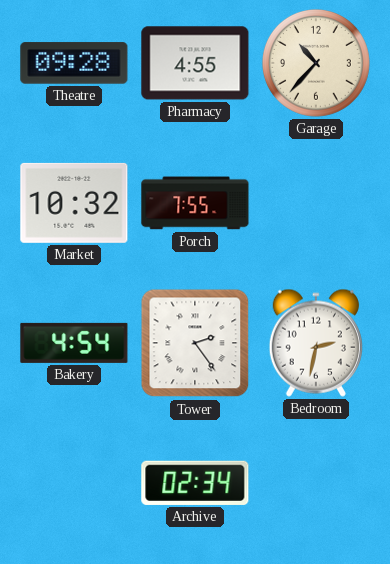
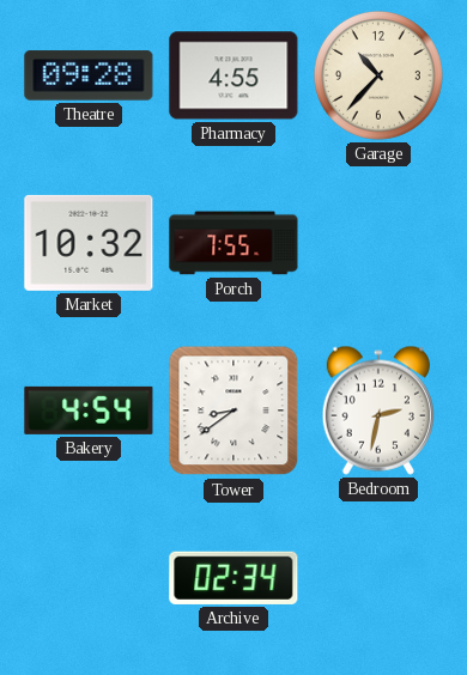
Tower: 2:24 -> 8:39 (233, 411)
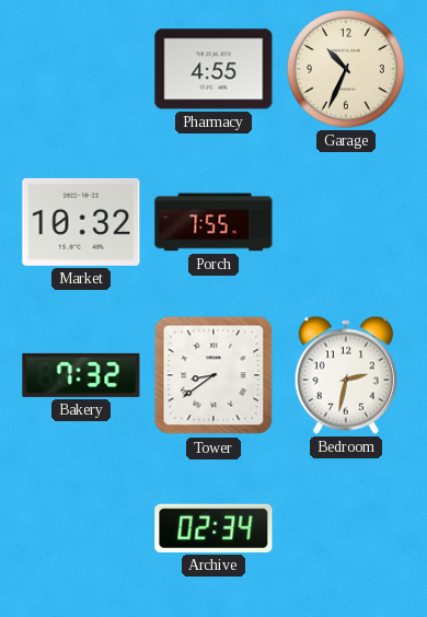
Theatre: 09:28 -> none (89, 75)
Garage: 10:37 -> 10:34 (346, 69)
Bakery: 4:54 -> 7:32 (81, 375)
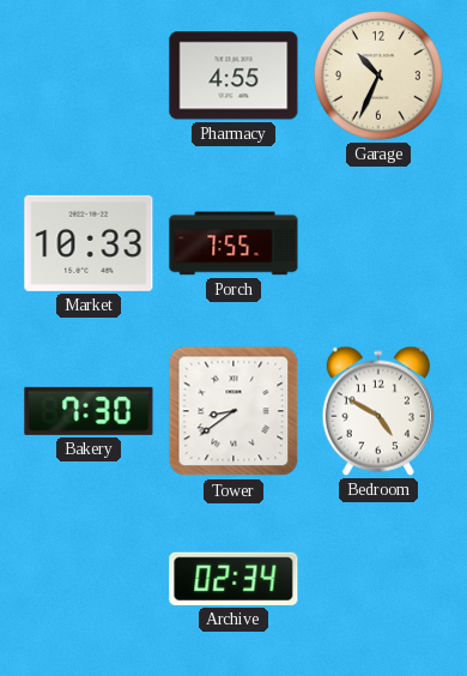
Market: 10:32 -> 10:33 (89, 243)
Bakery: 7:32 -> 7:30 (89, 411)
Bedroom: 2:32 -> 4:50 (378, 411)
